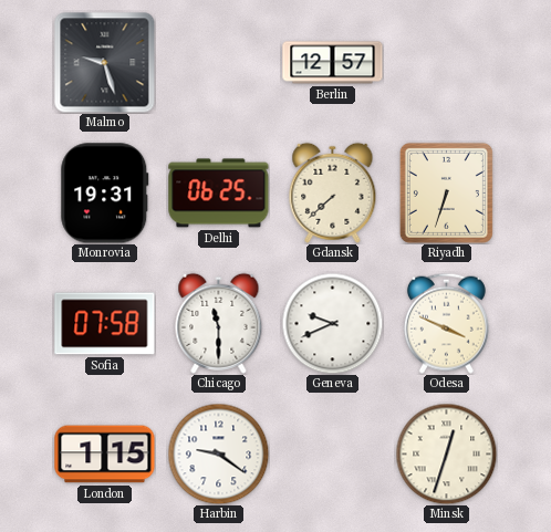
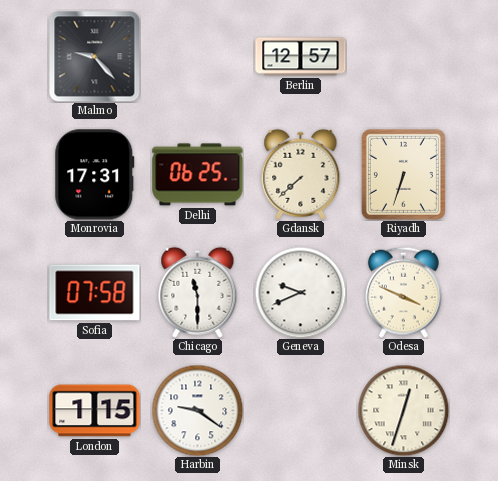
Malmo: 9:27 -> 9:23 (94, 56)
Monrovia: 19:31 -> 17:31 (95, 175)
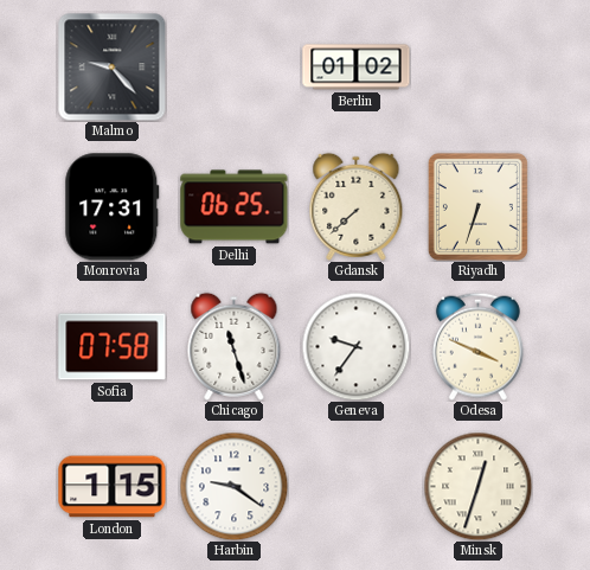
Berlin: 12:57 -> 01:02 (357, 68)
Chicago: 11:30 -> 11:27 (235, 346)
Geneva: 9:41 -> 9:36 (355, 346)
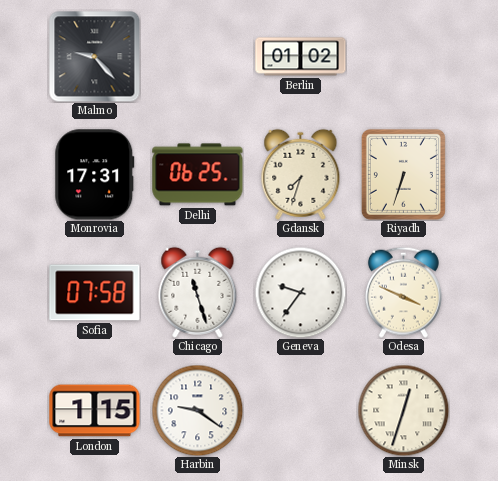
Gdansk: 7:38 -> 7:33 (301, 174)
